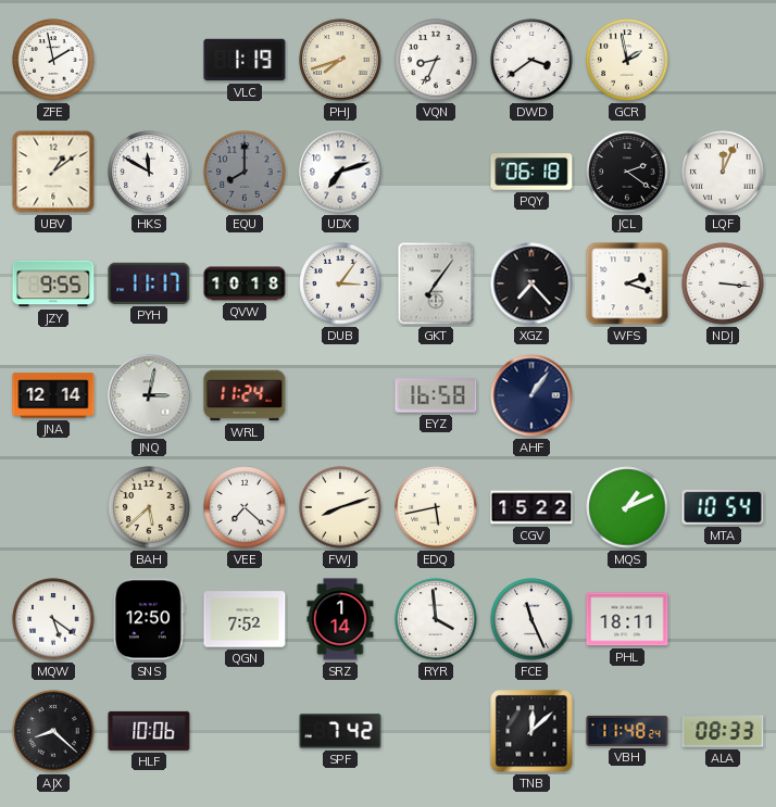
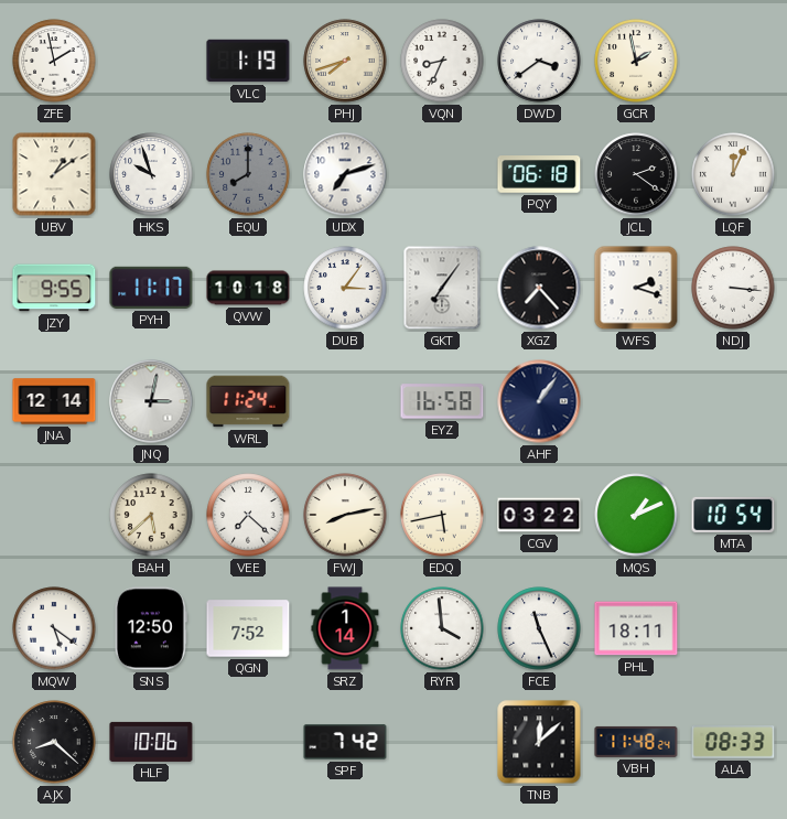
HKS: 11:50 -> 9:57 (151, 174)
FWJ: 8:12 -> 8:13 (345, 515)
CGV: 15:22 -> 03:22 (539, 515)
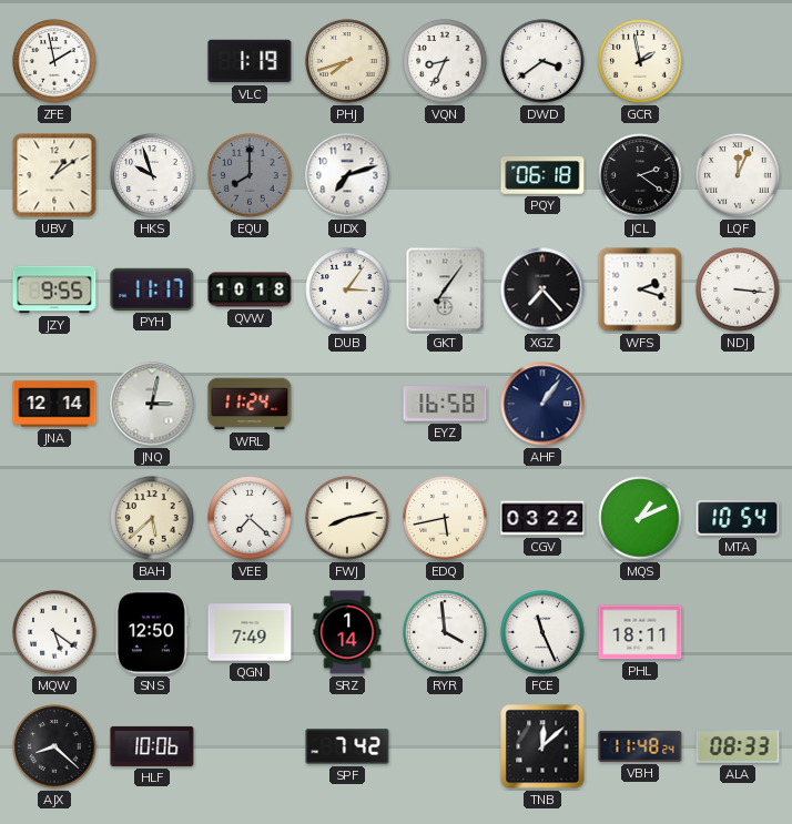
QGN: 7:52 -> 7:49 (250, 632)
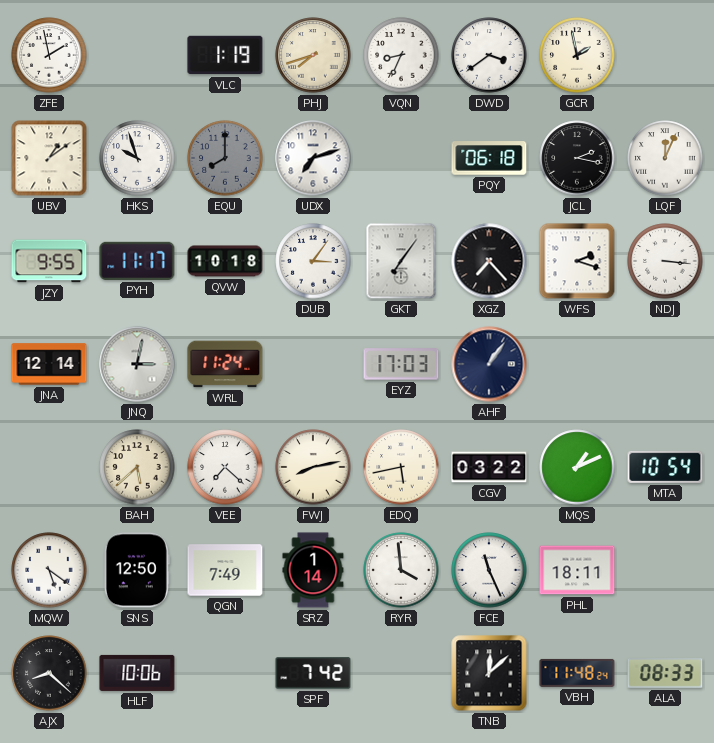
JCL: 2:21 -> 2:17 (577, 158)
EYZ: 16:58 -> 17:03 (401, 364)
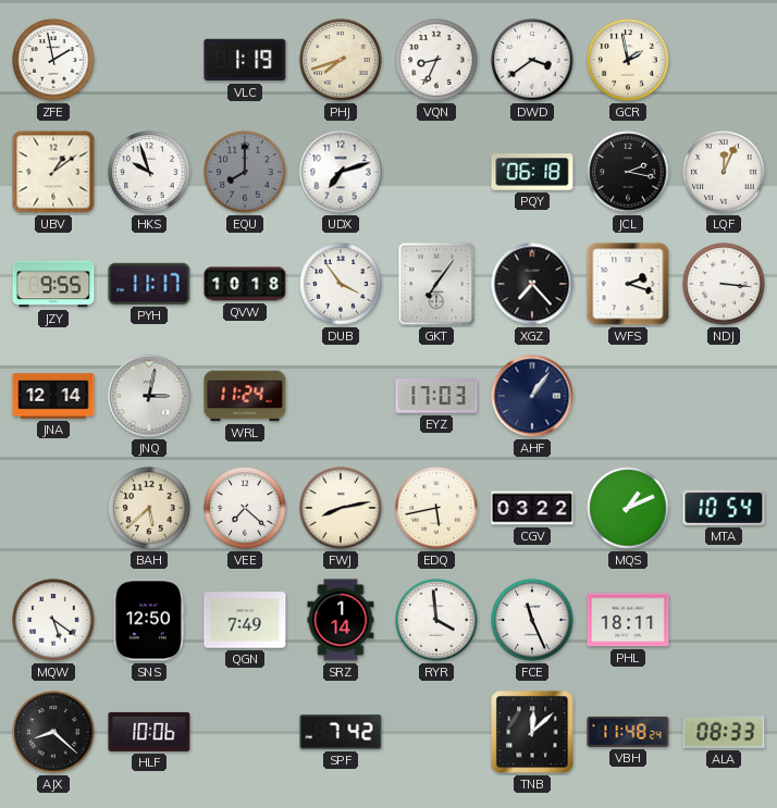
DUB: 3:06 -> 3:54 (341, 284)
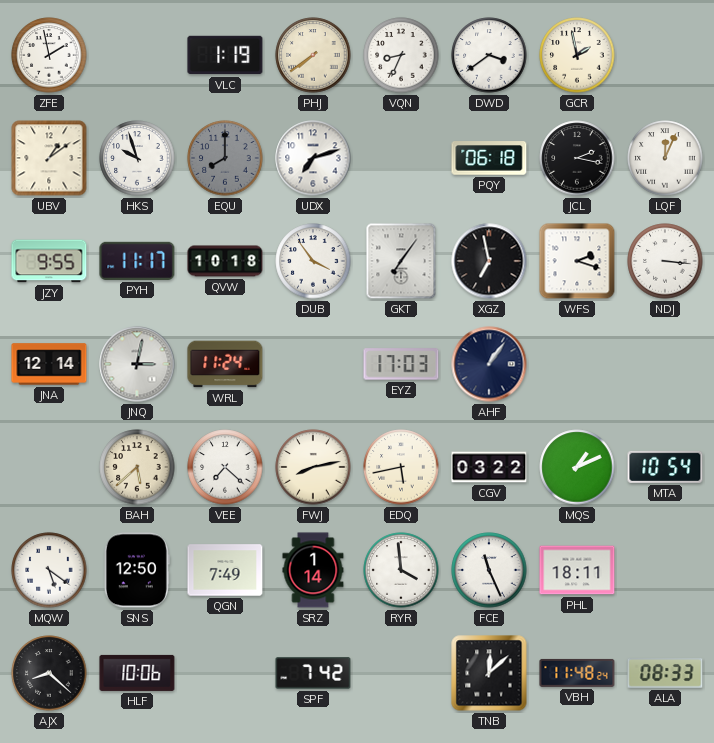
PHJ: 7:42 -> 7:39 (313, 55)
XGZ: 7:23 -> 6:58 (489, 261)
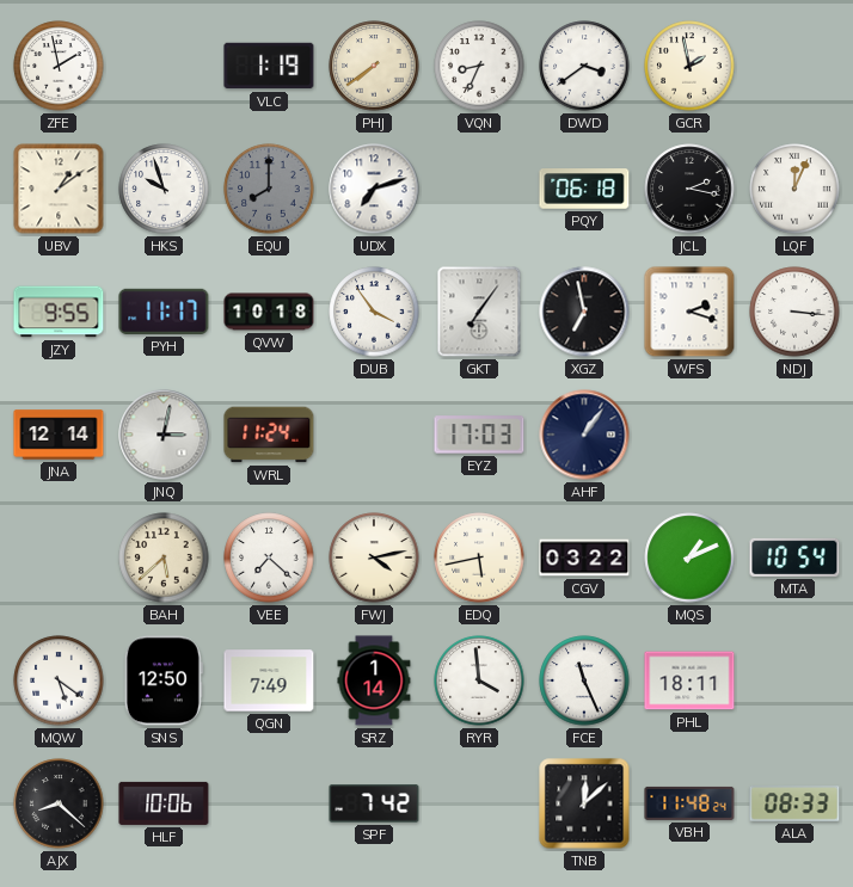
FWJ: 8:13 -> 4:13 (374, 558)
